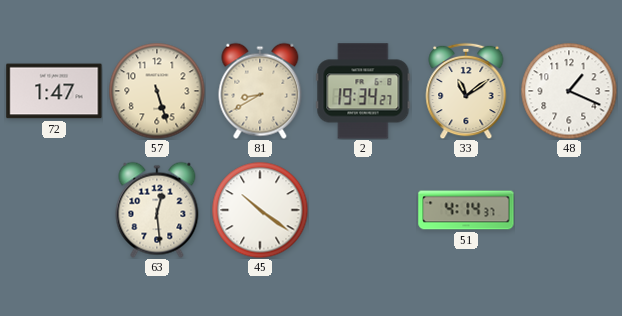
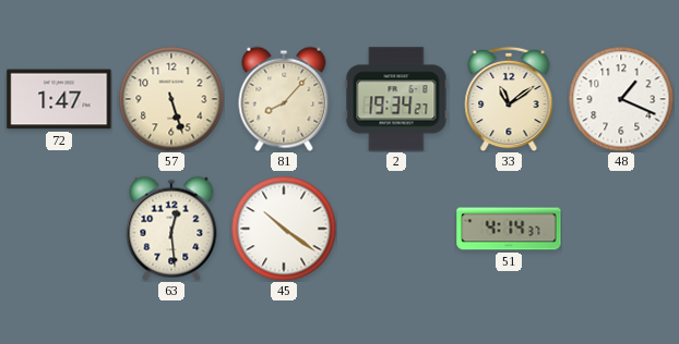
81: 8:40 -> 8:07 (284, 99)
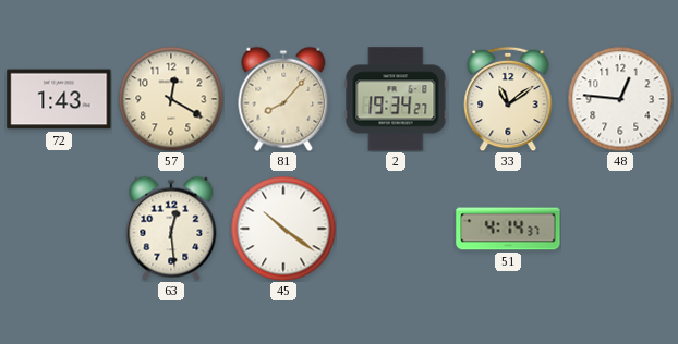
72: 1:47 -> 1:43 (59, 99)
57: 5:27 -> 12:20 (171, 99)
48: 1:19 -> 12:46 (620, 99)
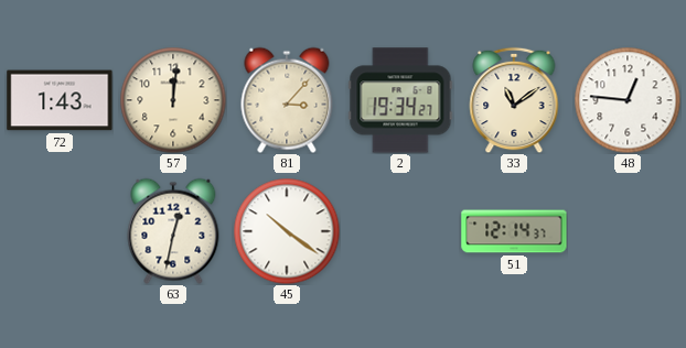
57: 12:20 -> 12:01 (173, 100)
81: 8:07 -> 3:07 (287, 100)
63: 12:29 -> 12:32 (173, 231)
51: 4:14 -> 12:14 (514, 231)
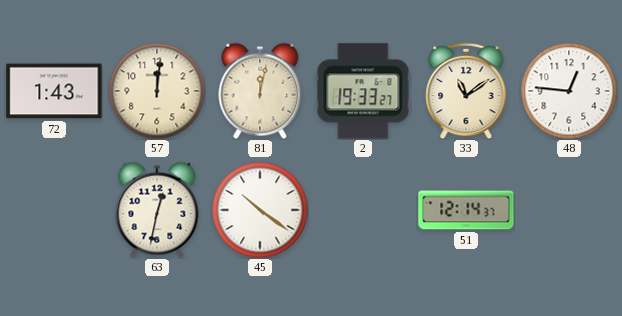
81: 3:07 -> 12:02 (260, 91)
2: 19:34 -> 19:33 (363, 91)
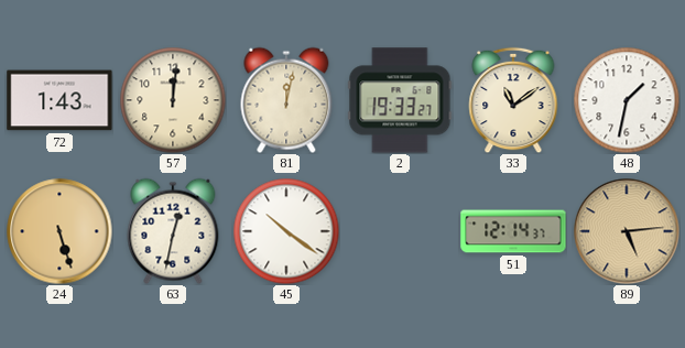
48: 12:46 -> 1:32 (627, 100)
24: none -> 5:27 (59, 231)
89: none -> 5:14 (627, 231)
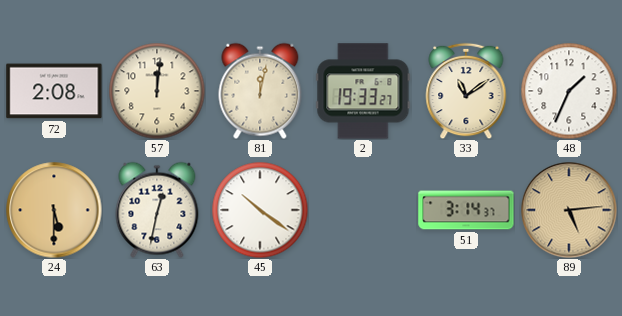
72: 1:43 -> 2:08 (54, 91)
48: 1:32 -> 1:34 (569, 91)
24: 5:27 -> 5:30 (54, 210)
51: 12:14 -> 3:14 (466, 210)
